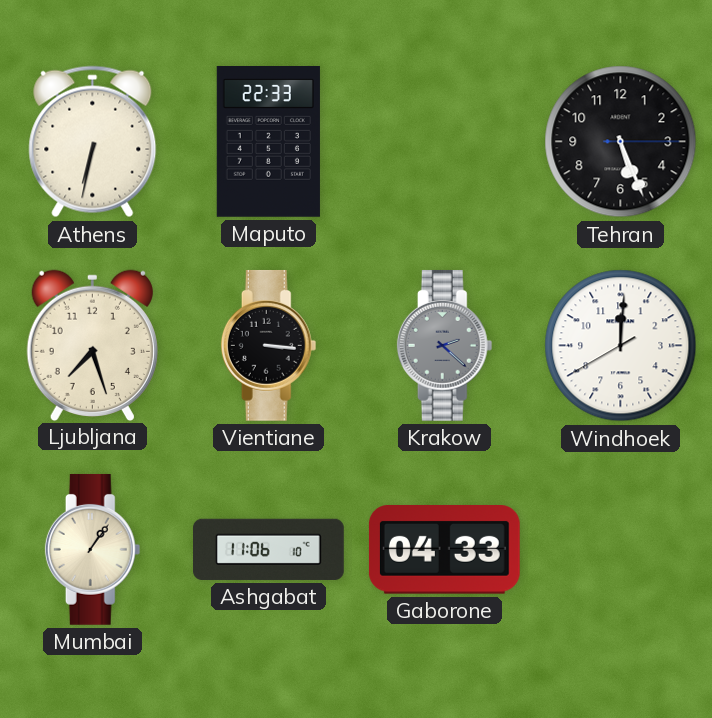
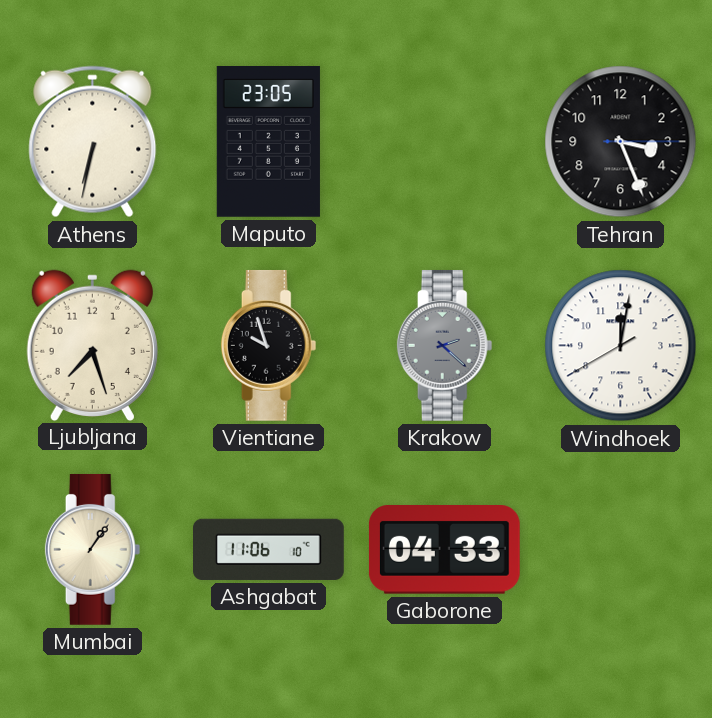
Maputo: 22:33 -> 23:05 (268, 142)
Tehran: 5:26 -> 3:26 (621, 142)
Vientiane: 3:16 -> 9:57 (269, 346)
Windhoek: 12:00 -> 12:01 (621, 346)
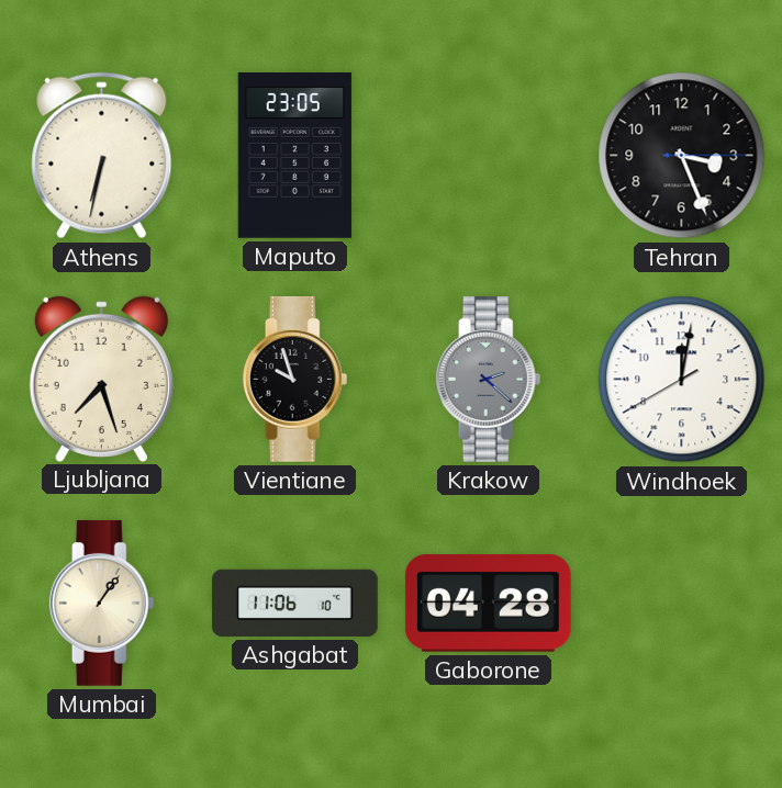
Gaborone: 04:33 -> 04:28 (488, 604)
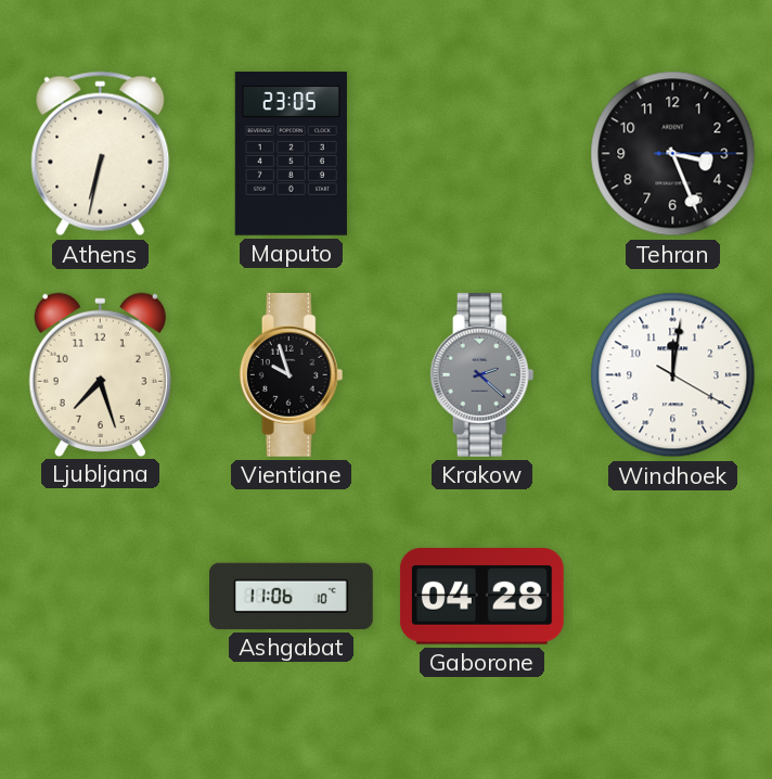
Windhoek: 12:01:40 -> 12:01:20 (673, 375)
Mumbai: 1:06 -> none (102, 604)
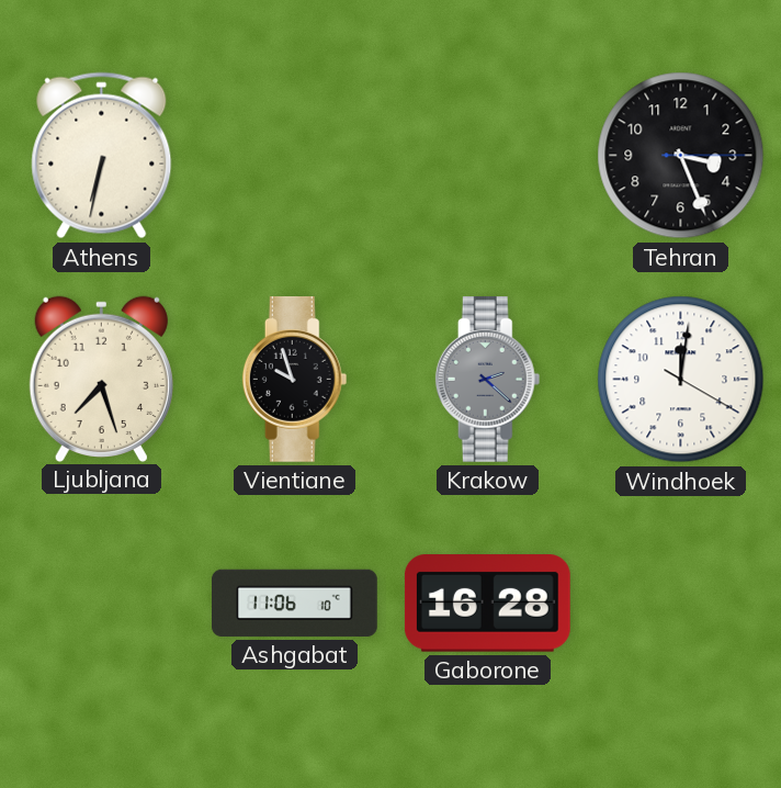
Maputo: 23:05 -> none (291, 154)
Gaborone: 04:28 -> 16:28 (487, 604)
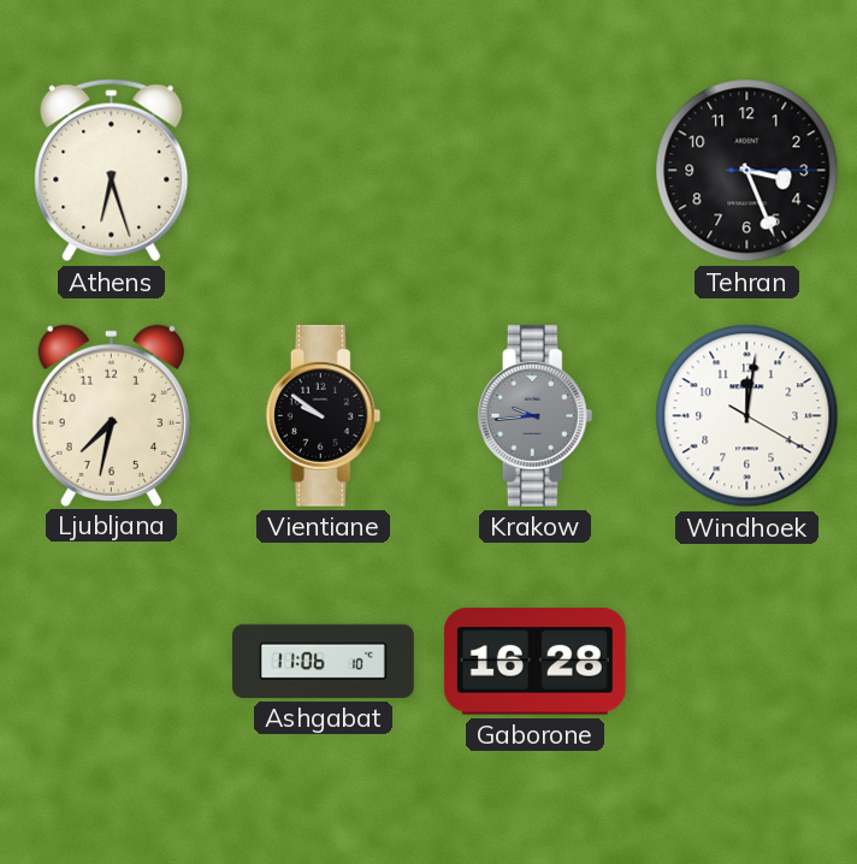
Athens: 6:32 -> 6:27 (112, 171)
Ljubljana: 7:27 -> 7:32 (111, 415)
Vientiane: 9:57 -> 9:51 (324, 416)
Krakow: 2:22 -> 9:44 (536, 416)
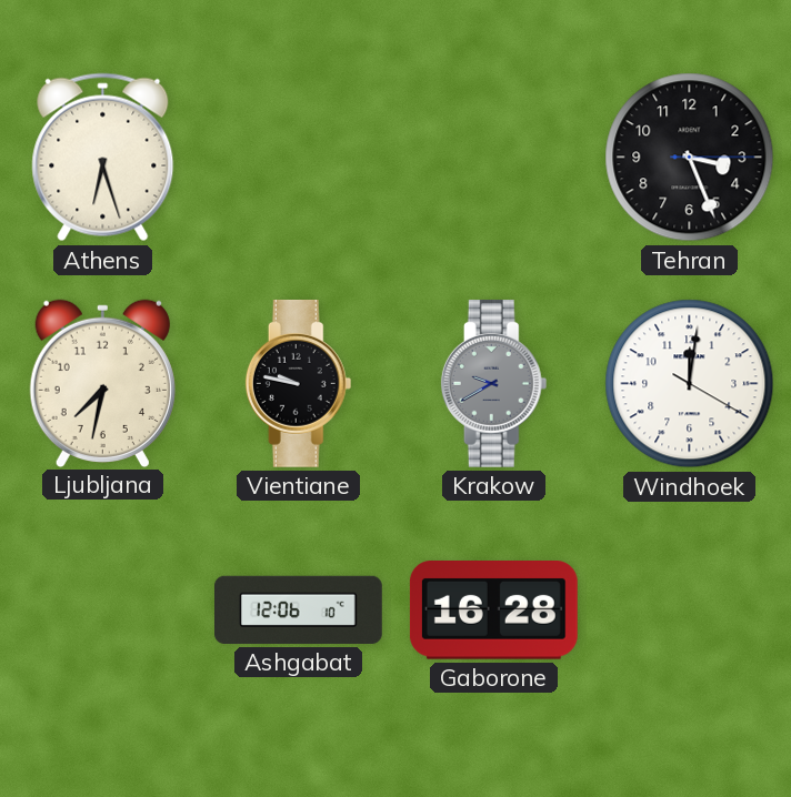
Vientiane: 9:51 -> 9:47 (299, 384)
Krakow: 9:44 -> 9:40 (494, 384)
Ashgabat: 11:06 -> 12:06 (299, 609)
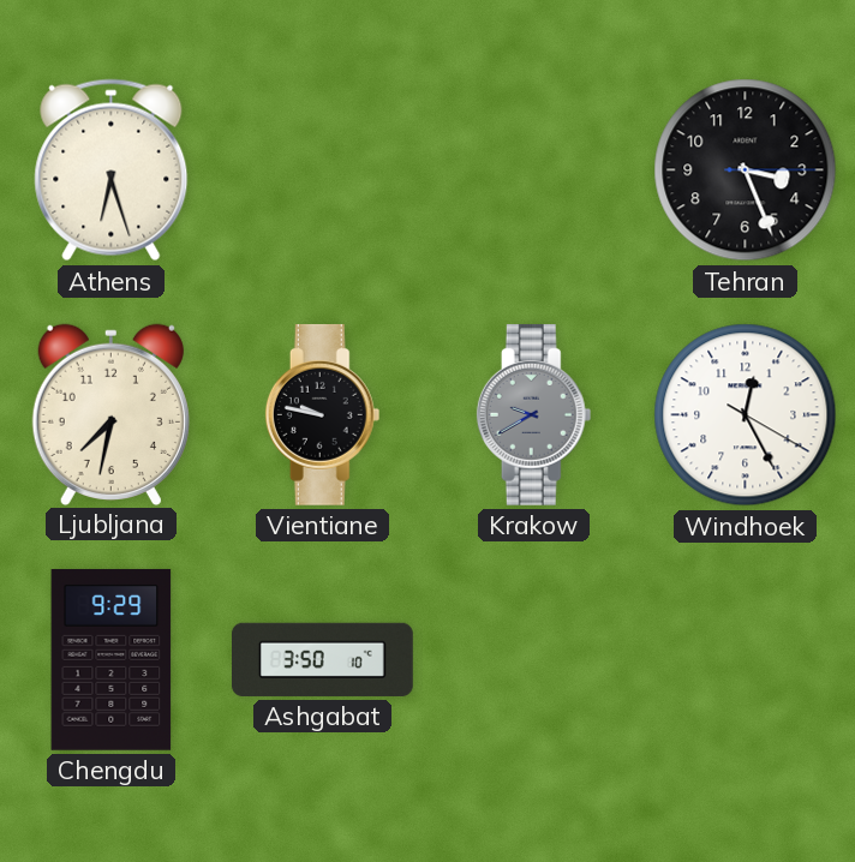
Windhoek: 12:01 -> 12:25 (746, 415)
Chengdu: none -> 9:29 (112, 659)
Ashgabat: 12:06 -> 3:50 (323, 659)
Gaborone: 16:28 -> none (493, 611)
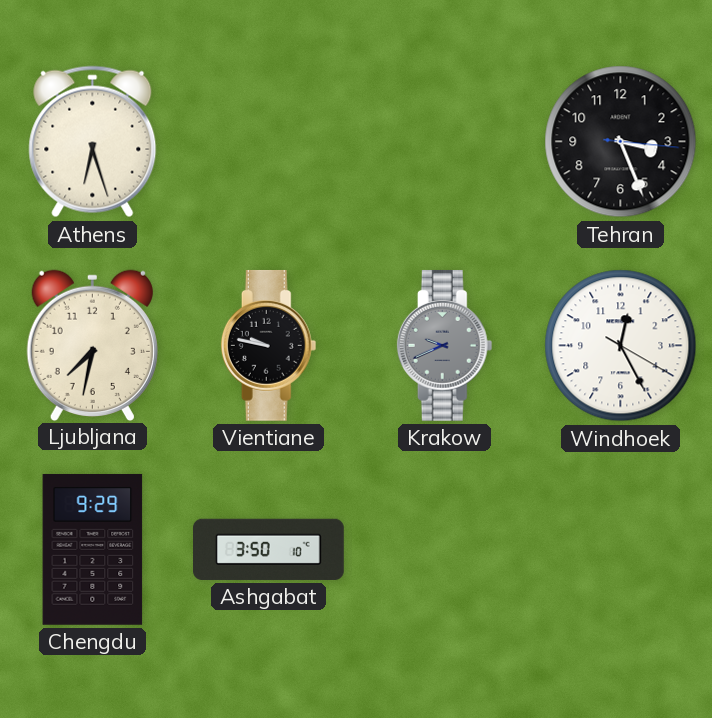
Tehran: 3:26:15 -> 3:26:16 (621, 142)
Krakow: 9:40 -> 9:41 (445, 346)
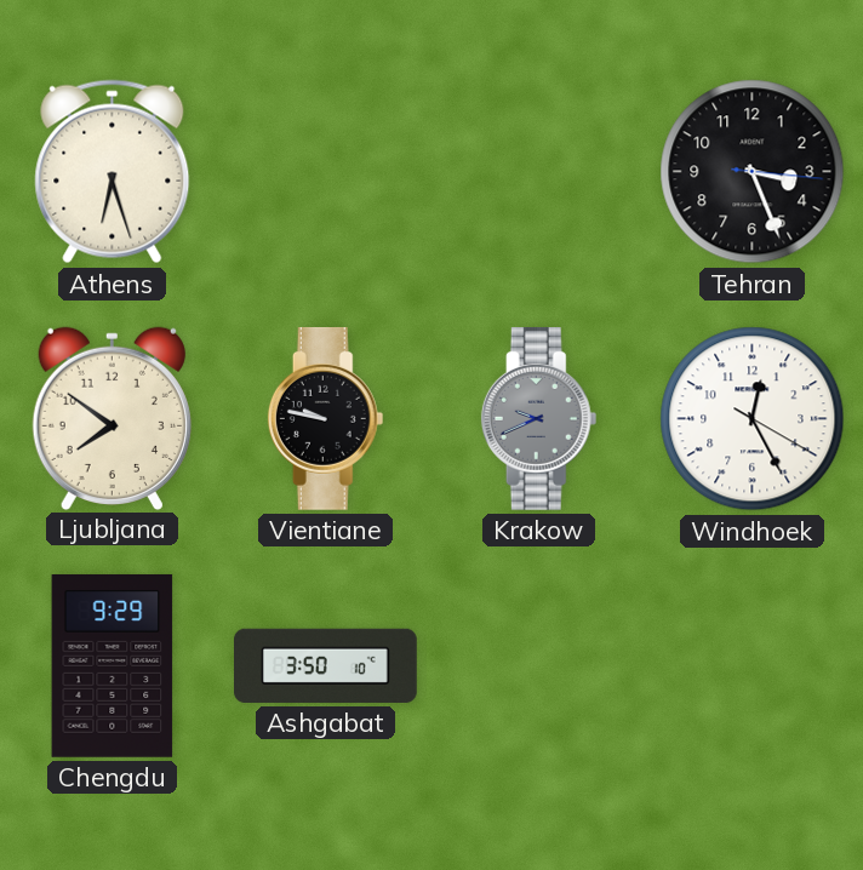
Ljubljana: 7:32 -> 7:51 (112, 418)
